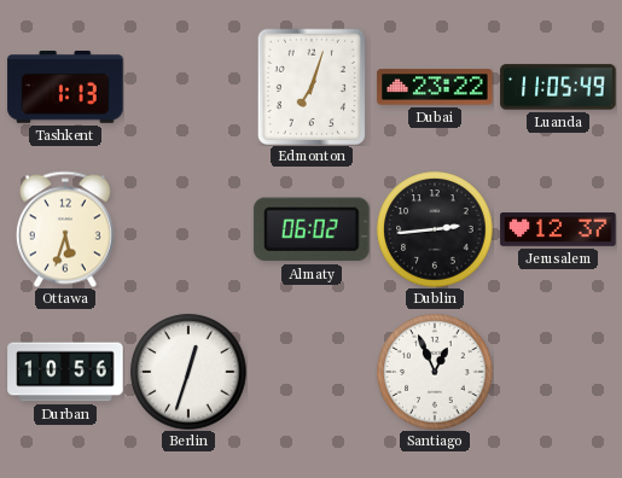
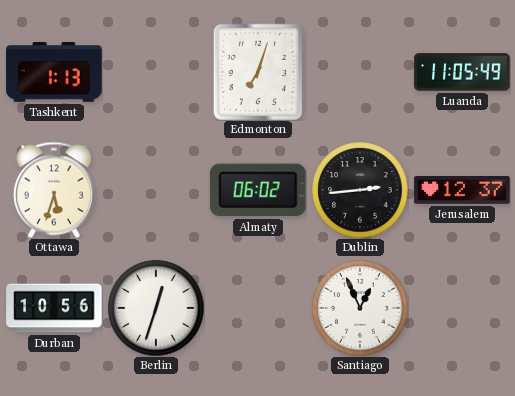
Dubai: 23:22 -> none (435, 87)
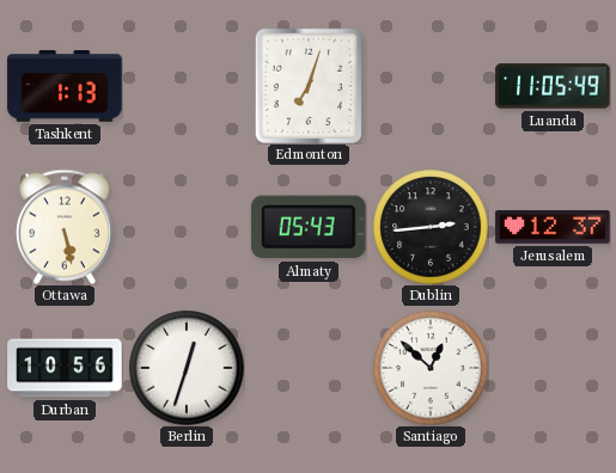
Ottawa: 5:33 -> 5:28 (65, 227)
Almaty: 06:02 -> 05:43 (309, 227)
Santiago: 12:56 -> 12:52 (431, 368)
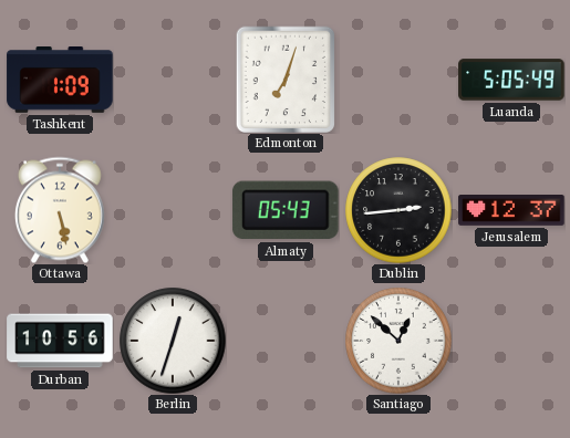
Tashkent: 1:13 -> 1:09 (60, 81)
Luanda: 11:05 -> 5:05 (511, 80)
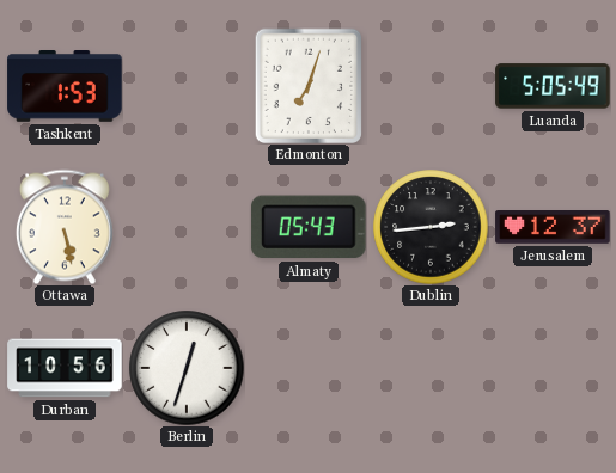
Tashkent: 1:09 -> 1:53 (65, 87)
Santiago: 12:52 -> none (398, 341)
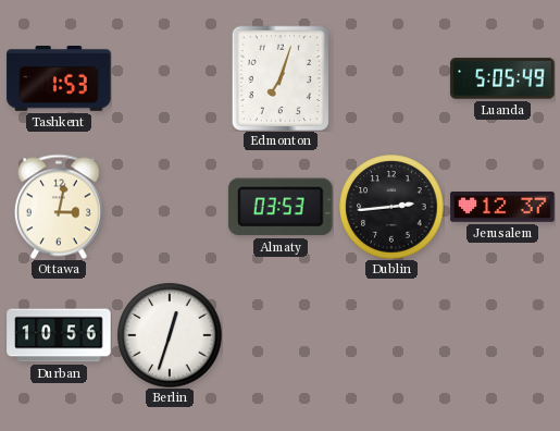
Ottawa: 5:28 -> 3:02 (59, 207)
Almaty: 05:43 -> 03:53 (281, 207)
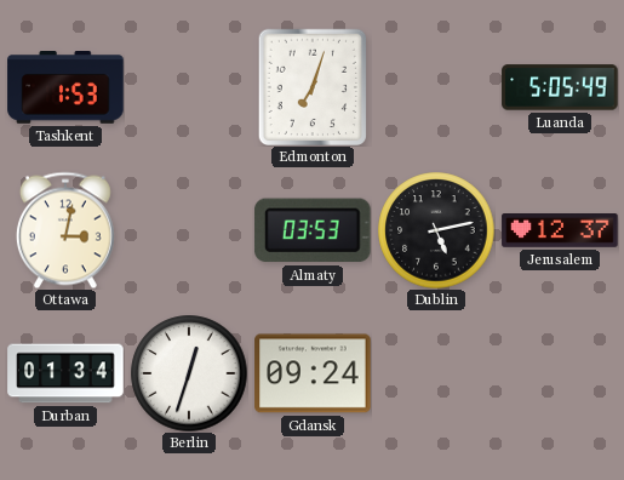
Dublin: 2:44 -> 5:13 (436, 230)
Durban: 10:56 -> 01:34 (65, 373)
Gdansk: none -> 09:24 (313, 373)
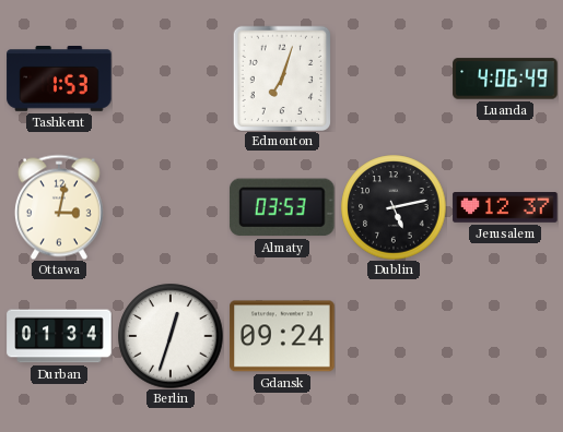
Luanda: 5:05 -> 4:06 (505, 79)
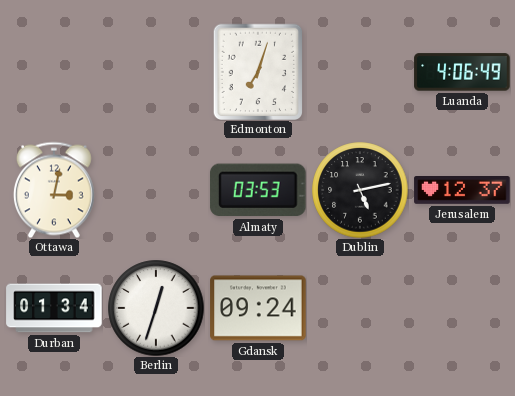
Tashkent: 1:53 -> none (59, 80)
